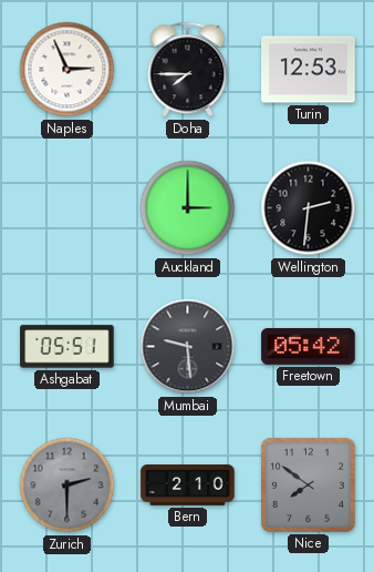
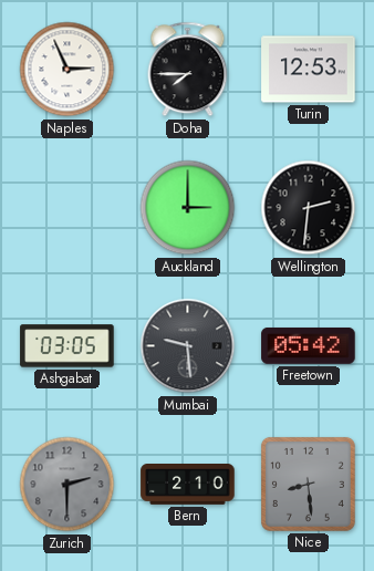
Ashgabat: 05:51 -> 03:05 (67, 346)
Nice: 7:51 -> 8:29 (308, 484)
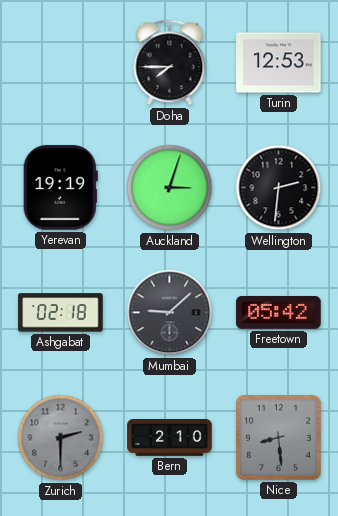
Naples: 2:56 -> none (67, 70)
Yerevan: none -> 19:19 (60, 188)
Auckland: 3:00 -> 3:03 (170, 188)
Ashgabat: 03:05 -> 02:18 (61, 313)
Mumbai: 9:29 -> 9:08 (170, 313)
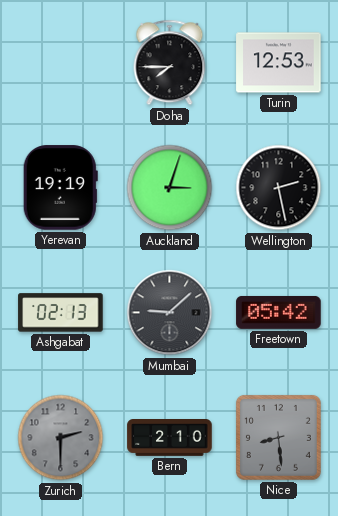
Wellington: 2:31 -> 2:28 (279, 188)
Ashgabat: 02:18 -> 02:13 (61, 313)
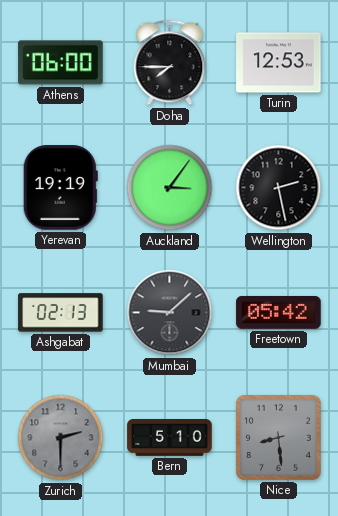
Athens: none -> 06:00 (61, 63)
Auckland: 3:03 -> 3:06 (170, 188)
Bern: 2:10 -> 5:10 (170, 438)
